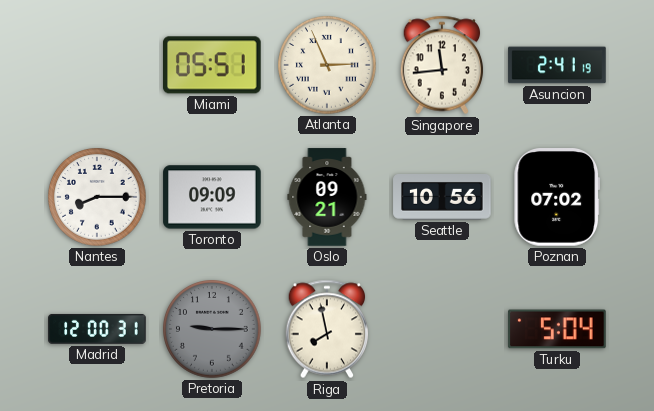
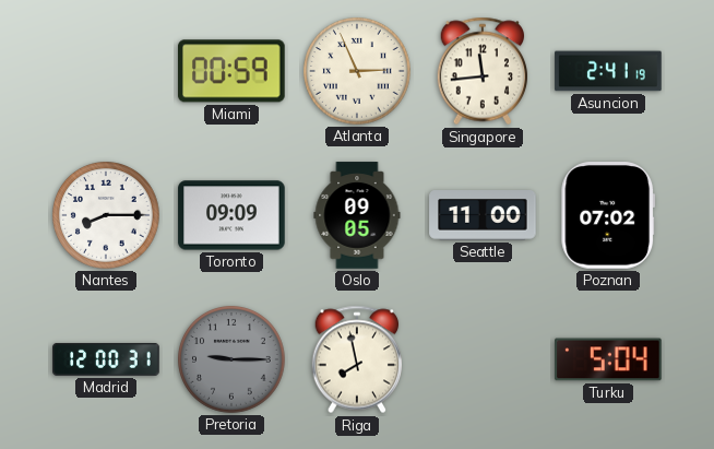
Miami: 05:51 -> 00:59 (233, 71)
Oslo: 09:21 -> 09:05 (357, 215)
Seattle: 10:56 -> 11:00 (483, 216)
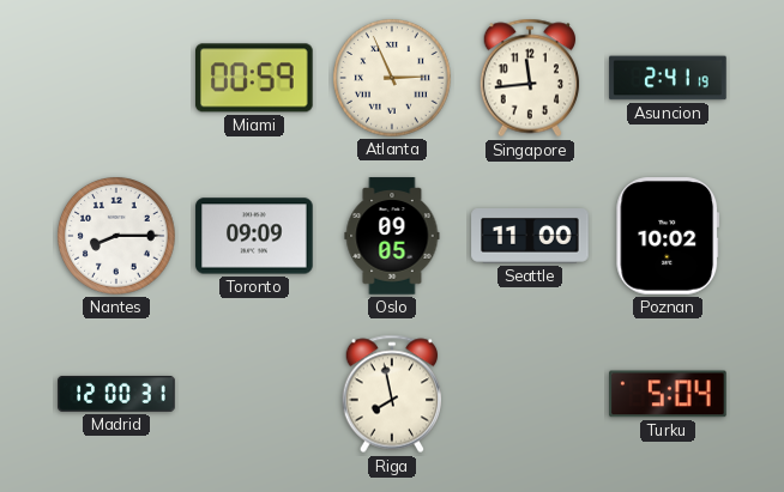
Poznan: 07:02 -> 10:02 (668, 236)
Pretoria: 9:15 -> none (233, 361)
